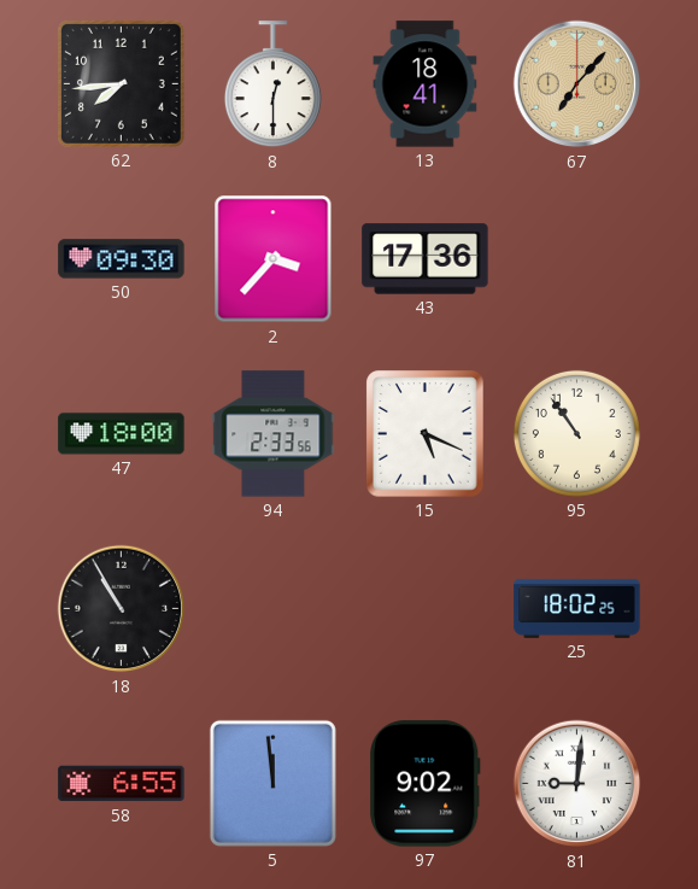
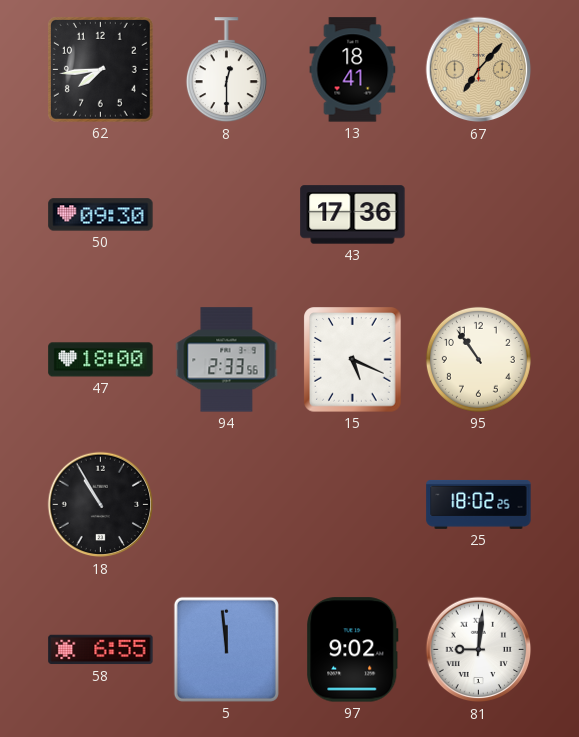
2: 3:37 -> none (274, 259)
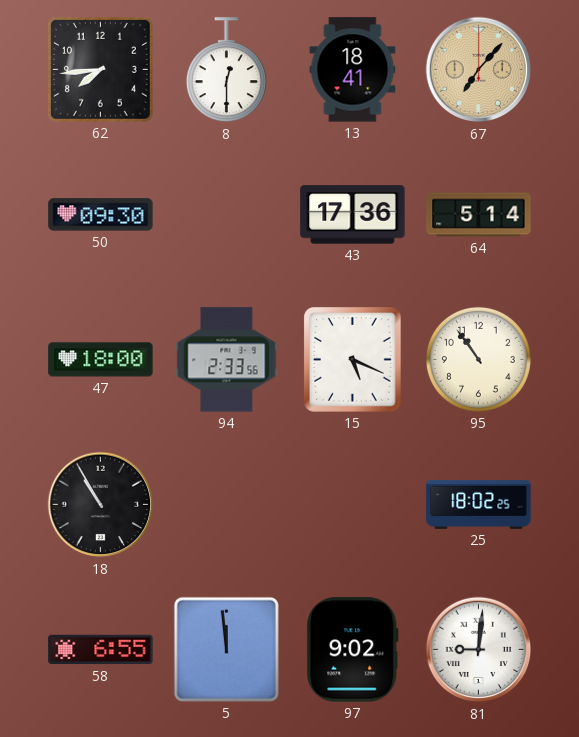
64: none -> 5:14 (479, 215)
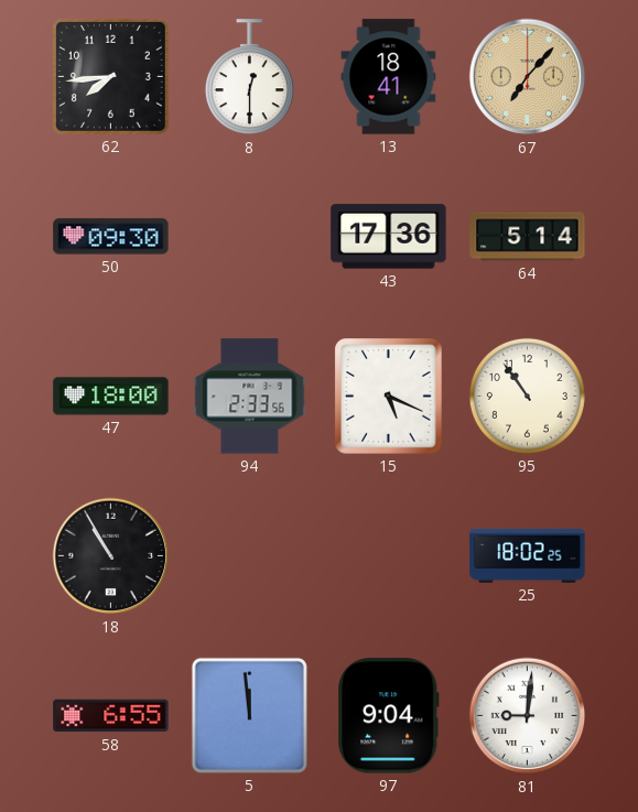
97: 9:02 -> 9:04 (389, 716)
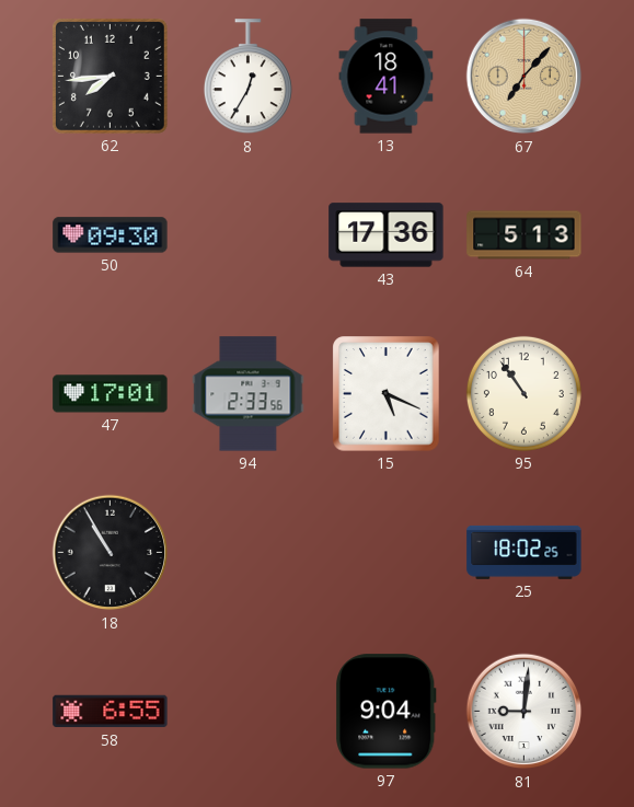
8: 12:30 -> 12:35 (247, 77)
64: 5:14 -> 5:13 (525, 235)
47: 18:00 -> 17:01 (111, 394)
5: 11:59 -> none (249, 715)
